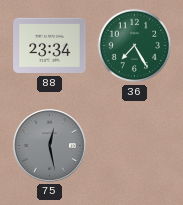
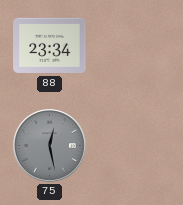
36: 7:25 -> none (135, 46)
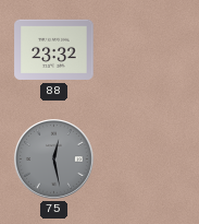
88: 23:34 -> 23:32 (54, 50)
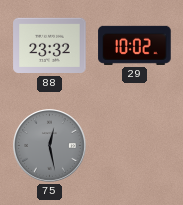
29: none -> 10:02 (135, 45)
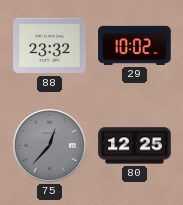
75: 12:28 -> 12:37 (50, 146)
80: none -> 12:25 (135, 146)
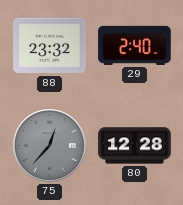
29: 10:02 -> 2:40 (135, 45)
80: 12:25 -> 12:28 (135, 146)
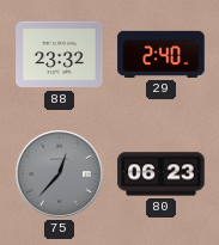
80: 12:28 -> 06:23 (162, 174)
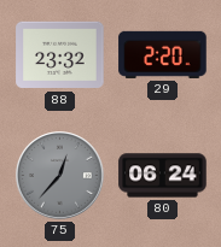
29: 2:40 -> 2:20 (163, 54)
80: 06:23 -> 06:24 (163, 176)
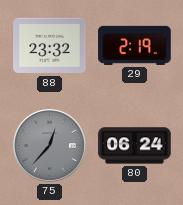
29: 2:20 -> 2:19 (135, 45)
